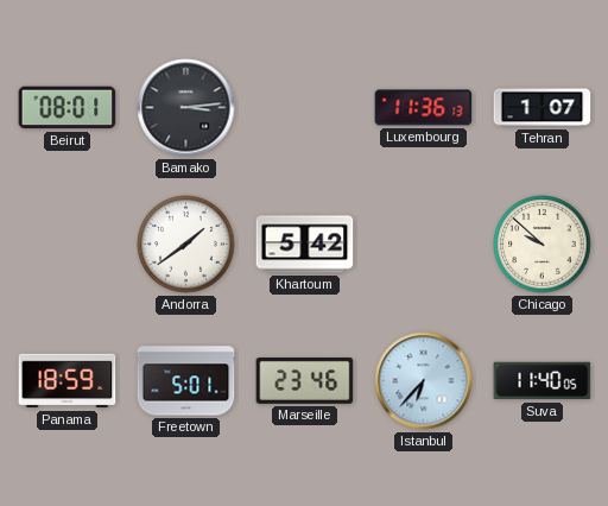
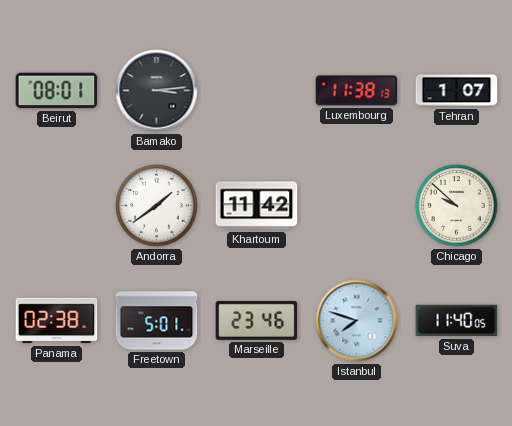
Luxembourg: 11:36 -> 11:38 (357, 91)
Khartoum: 5:42 -> 11:42 (257, 206)
Panama: 18:59 -> 02:38 (57, 321)
Istanbul: 6:37 -> 7:48 (357, 321)
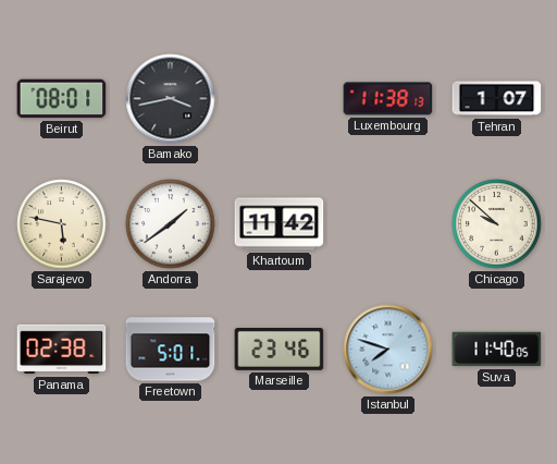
Bamako: 3:14 -> 3:43 (171, 99)
Sarajevo: none -> 5:47 (62, 224)
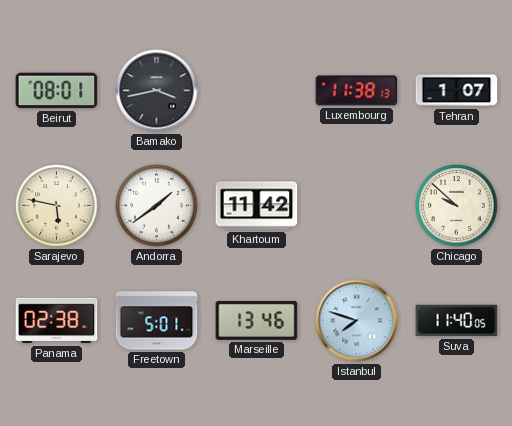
Marseille: 23:46 -> 13:46 (257, 321)
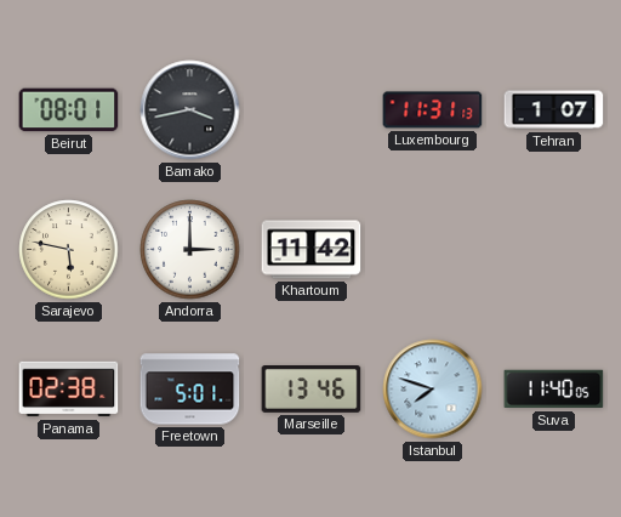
Luxembourg: 11:38 -> 11:31 (433, 110)
Andorra: 1:39 -> 3:00 (190, 250)
Chicago: 9:52 -> none (457, 206)
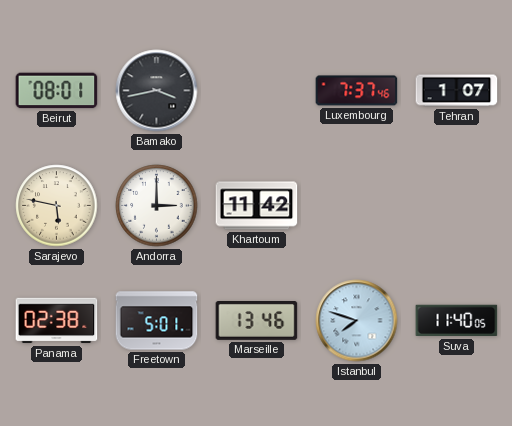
Luxembourg: 11:31 -> 7:37 (357, 91)
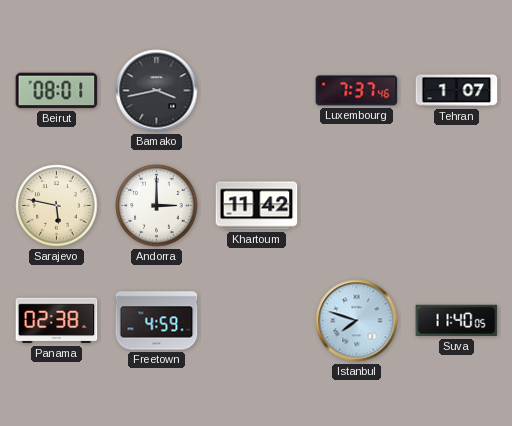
Freetown: 5:01 -> 4:59 (157, 321)
Marseille: 13:46 -> none (257, 321)
